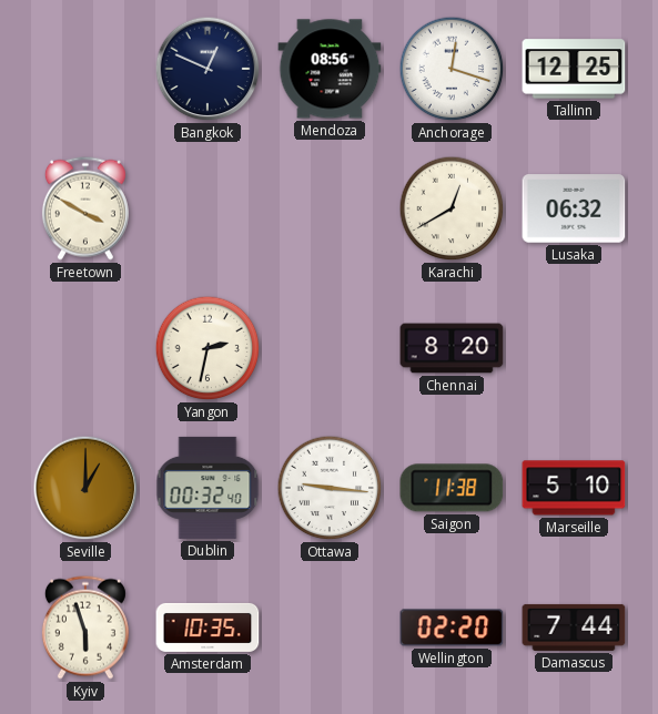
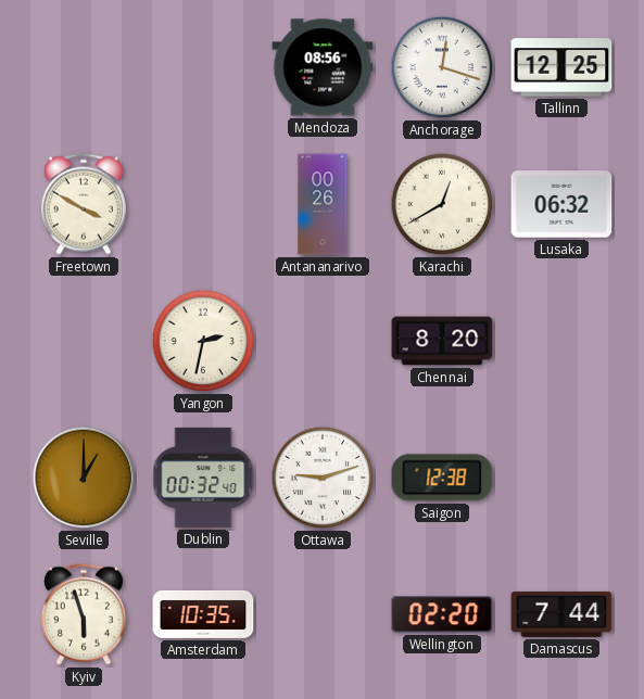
Bangkok: 12:49 -> none (207, 69)
Antananarivo: none -> 00:26 (323, 204)
Ottawa: 9:16 -> 9:12 (323, 478)
Saigon: 11:38 -> 12:38 (442, 478)
Marseille: 5:10 -> none (574, 488)
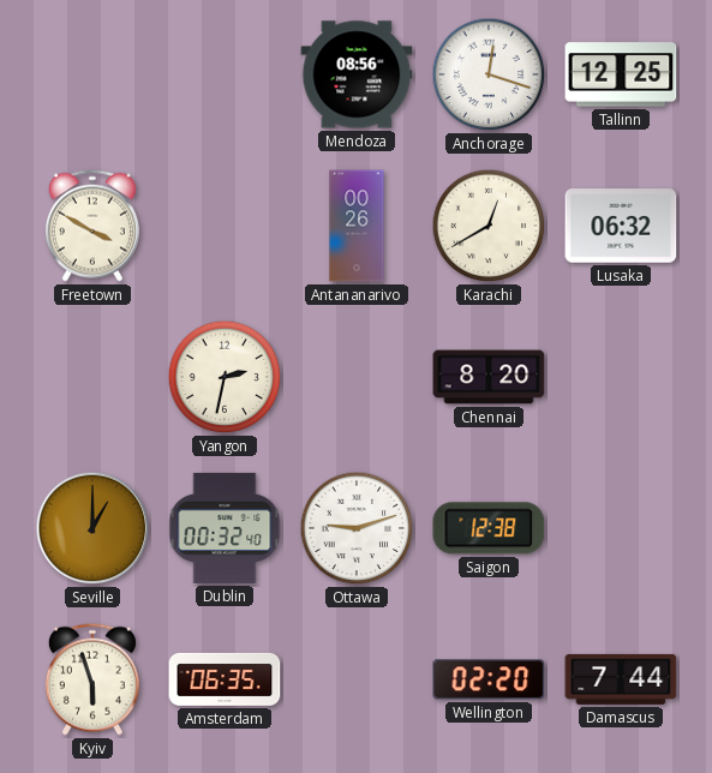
Amsterdam: 10:35 -> 06:35 (225, 679)
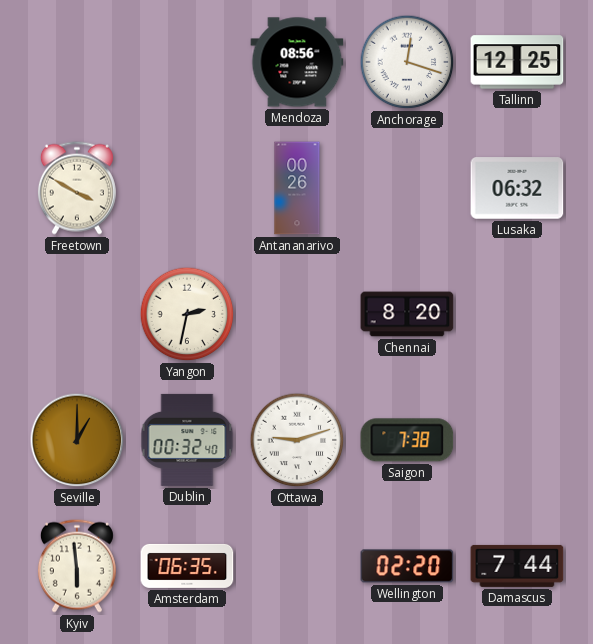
Karachi: 12:40 -> none (489, 226)
Saigon: 12:38 -> 7:38 (407, 440)
Kyiv: 5:57 -> 5:59 (77, 566)
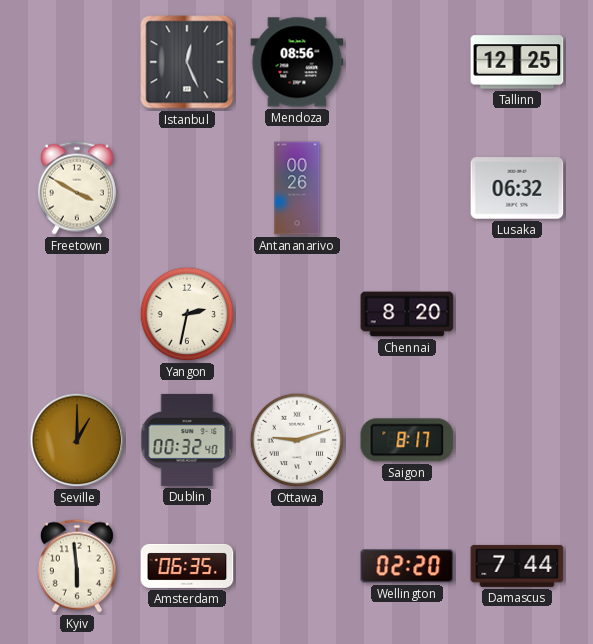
Istanbul: none -> 12:26 (187, 62)
Anchorage: 12:18 -> none (407, 62)
Saigon: 7:38 -> 8:17 (407, 440)
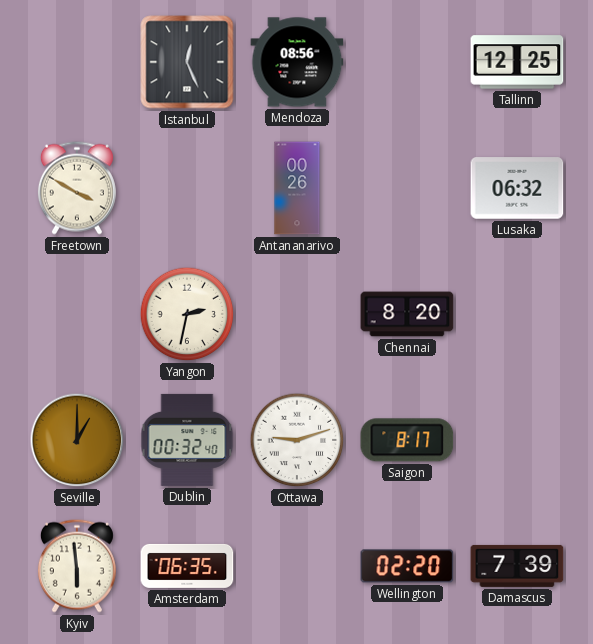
Damascus: 7:44 -> 7:39 (517, 566)
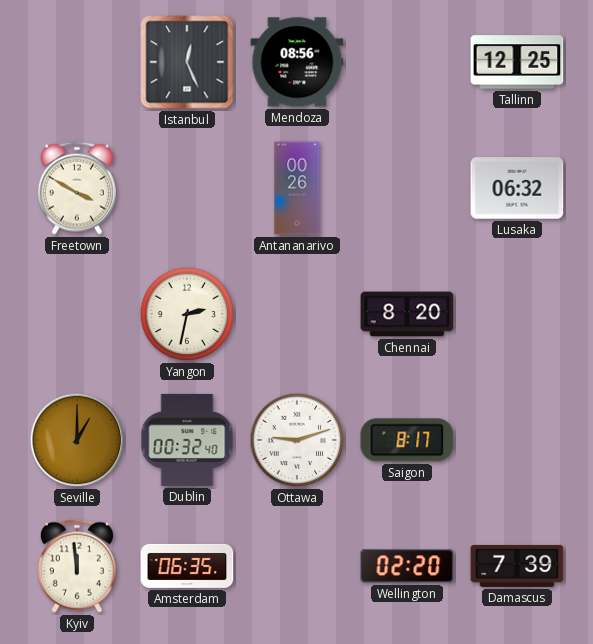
Kyiv: 5:59 -> 11:59 (77, 566)
